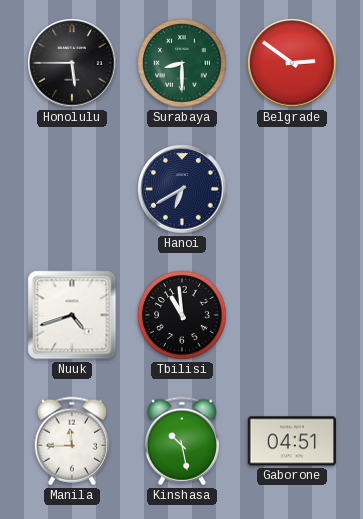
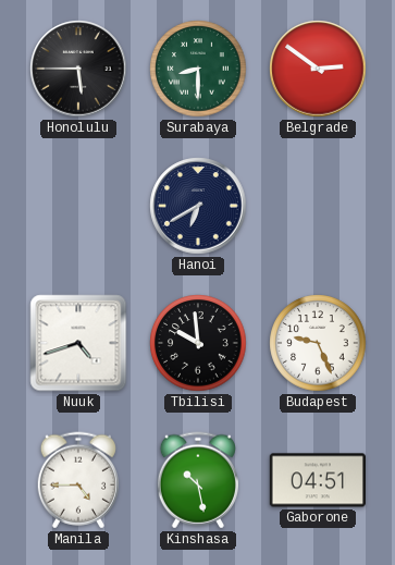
Tbilisi: 10:59 -> 9:59 (198, 343)
Budapest: none -> 9:26 (318, 343)
Manila: 11:45 -> 4:45 (77, 480)
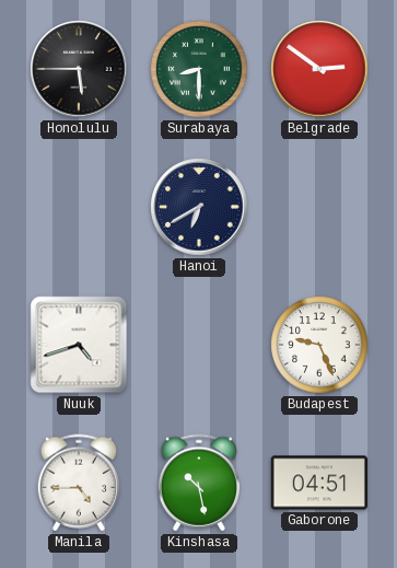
Tbilisi: 9:59 -> none (198, 343)
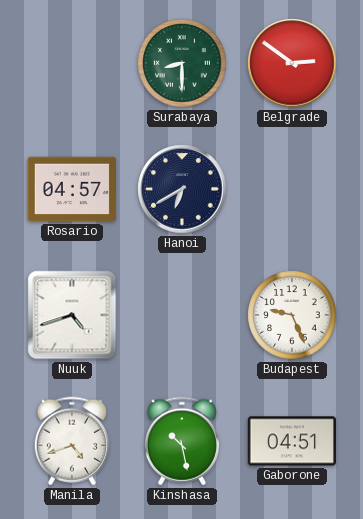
Honolulu: 5:45 -> none (79, 69)
Rosario: none -> 04:57 (72, 189)
Manila: 4:45 -> 4:42 (71, 441)
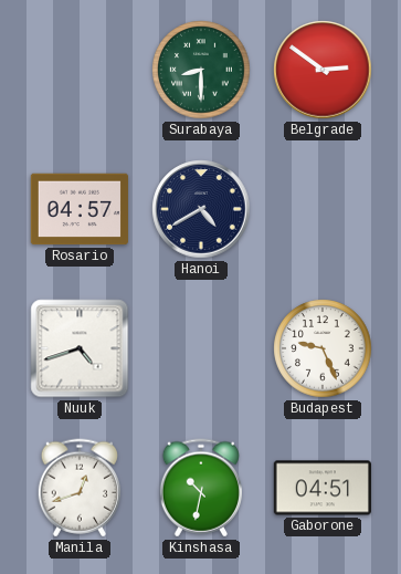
Hanoi: 6:40 -> 4:40 (201, 209)
Manila: 4:42 -> 12:42 (78, 488)
Kinshasa: 10:28 -> 10:32 (200, 488)
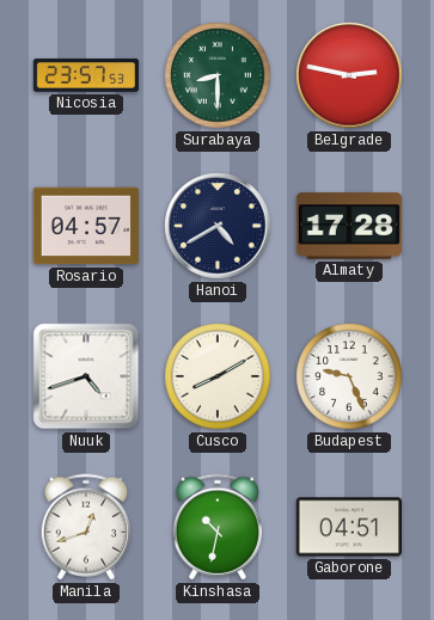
Nicosia: none -> 23:57 (85, 75)
Belgrade: 2:51 -> 2:47 (349, 75)
Almaty: none -> 17:28 (348, 226)
Cusco: none -> 8:10 (218, 376)
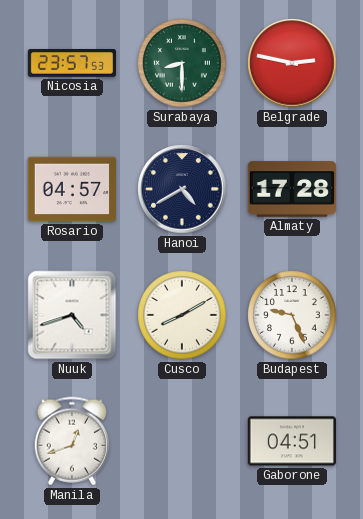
Kinshasa: 10:32 -> none (216, 527)
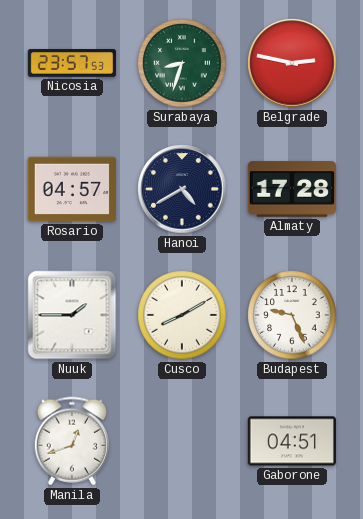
Surabaya: 8:30 -> 8:33 (182, 63)
Nuuk: 4:42 -> 1:45 (72, 315)
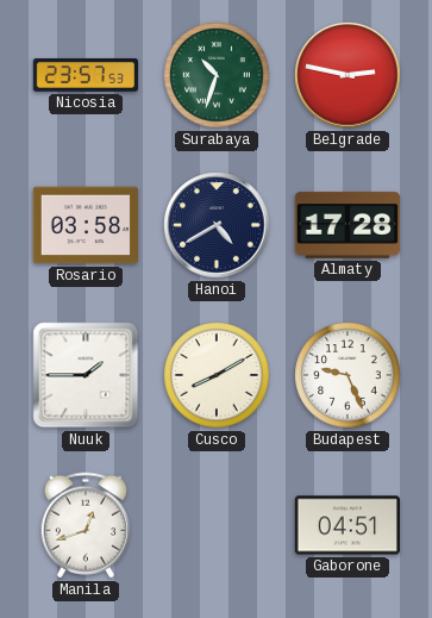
Surabaya: 8:33 -> 10:33 (217, 75)
Rosario: 04:57 -> 03:58 (86, 225)
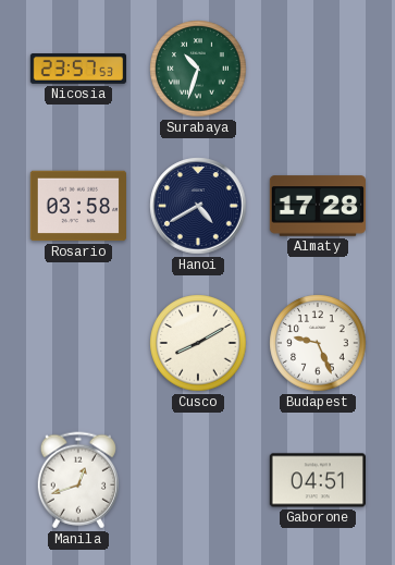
Belgrade: 2:47 -> none (348, 75)
Nuuk: 1:45 -> none (86, 375)
